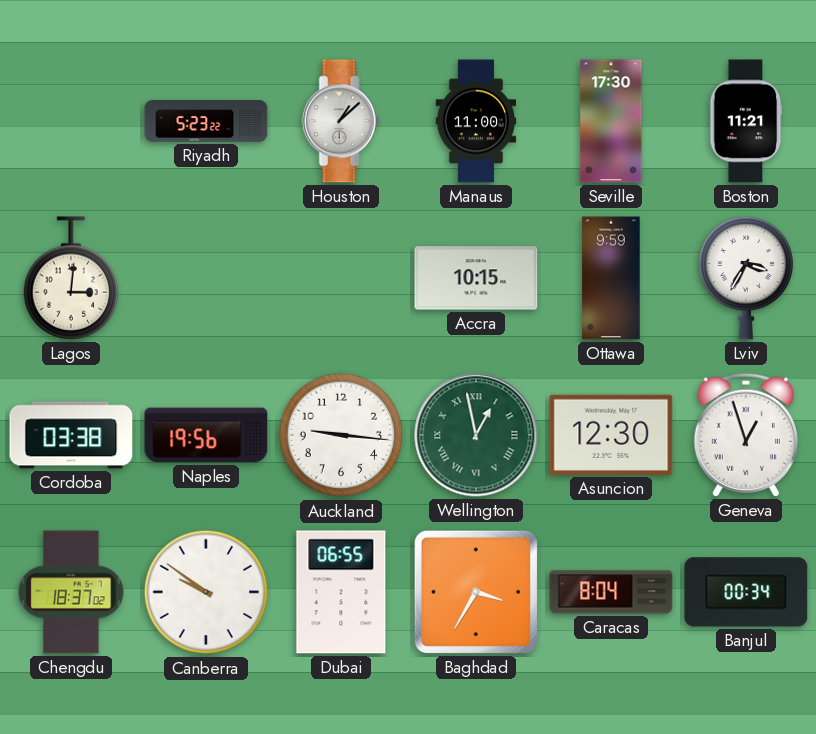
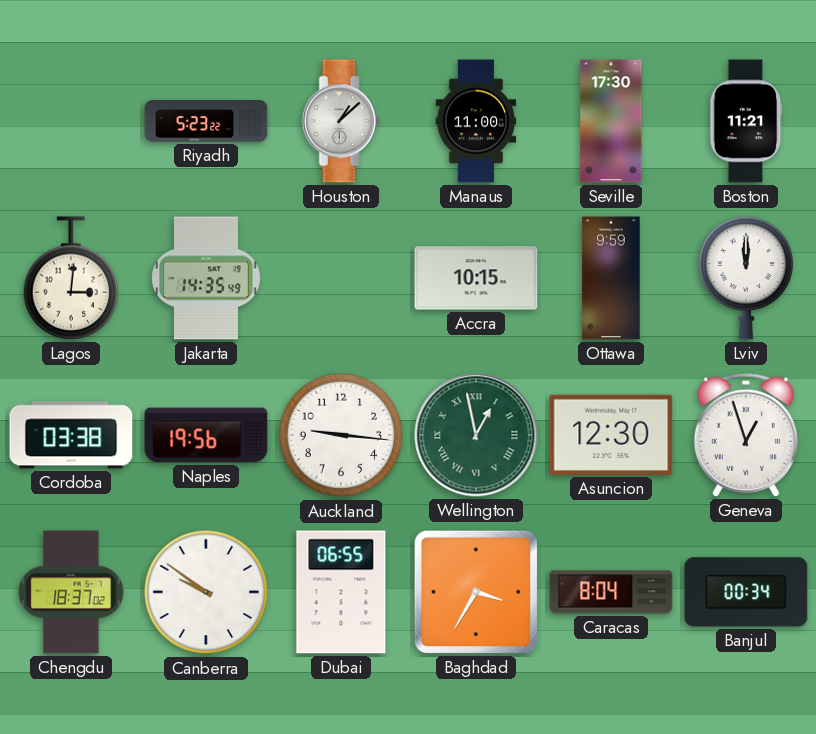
Jakarta: none -> 14:35 (206, 278)
Lviv: 3:35 -> 12:00 (746, 278)
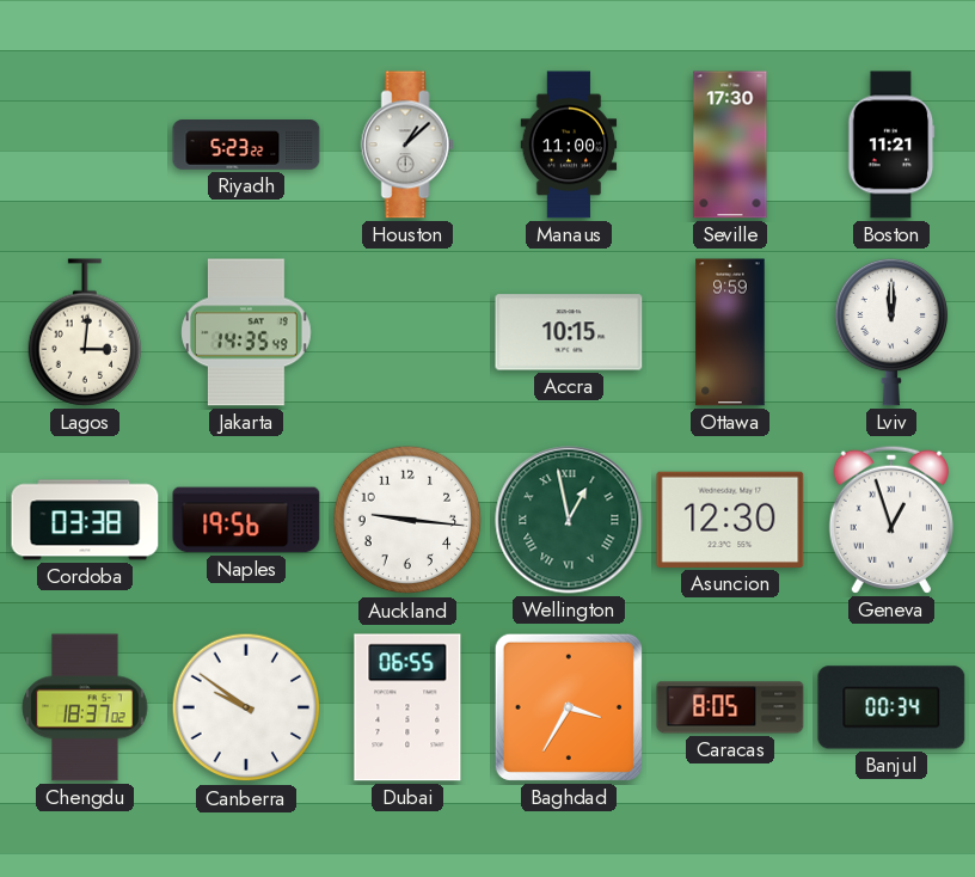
Caracas: 8:04 -> 8:05 (730, 707)
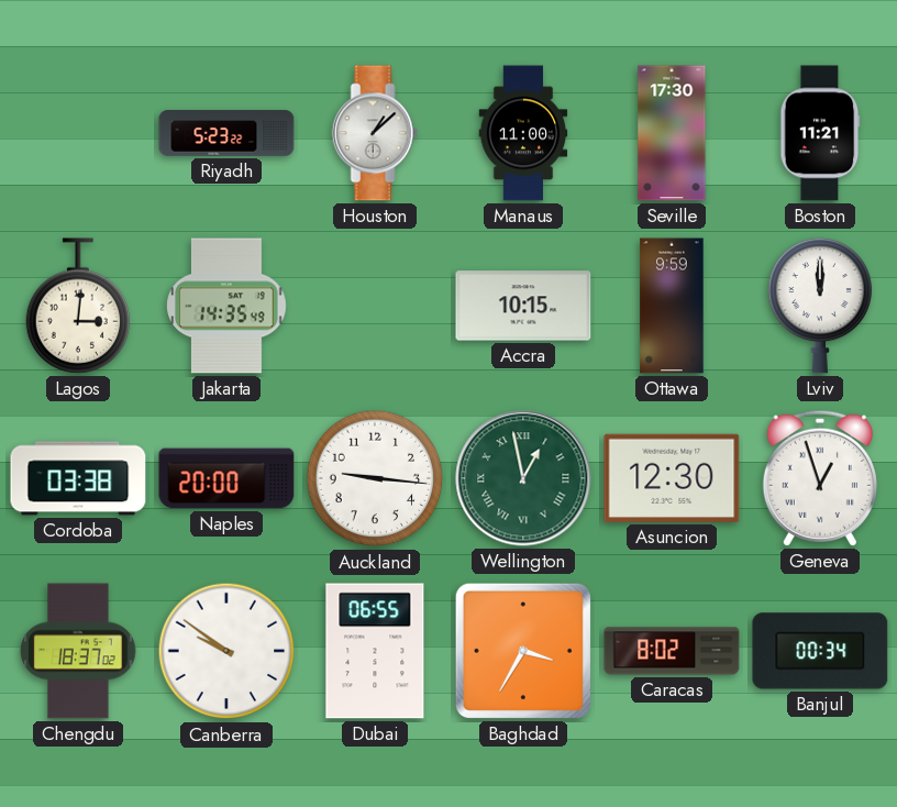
Naples: 19:56 -> 20:00 (226, 478)
Caracas: 8:05 -> 8:02 (672, 651)
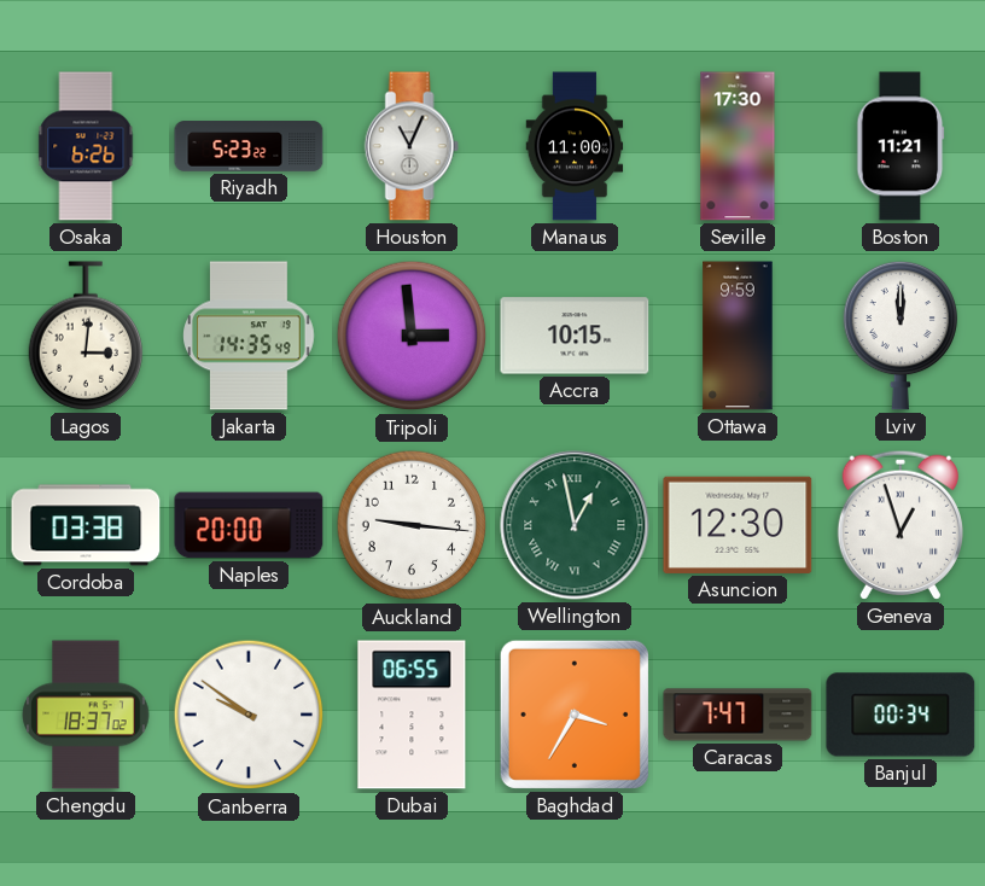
Osaka: none -> 6:26 (86, 146)
Houston: 1:08 -> 11:04 (412, 146)
Tripoli: none -> 2:59 (412, 336)
Caracas: 8:02 -> 7:47 (738, 715)
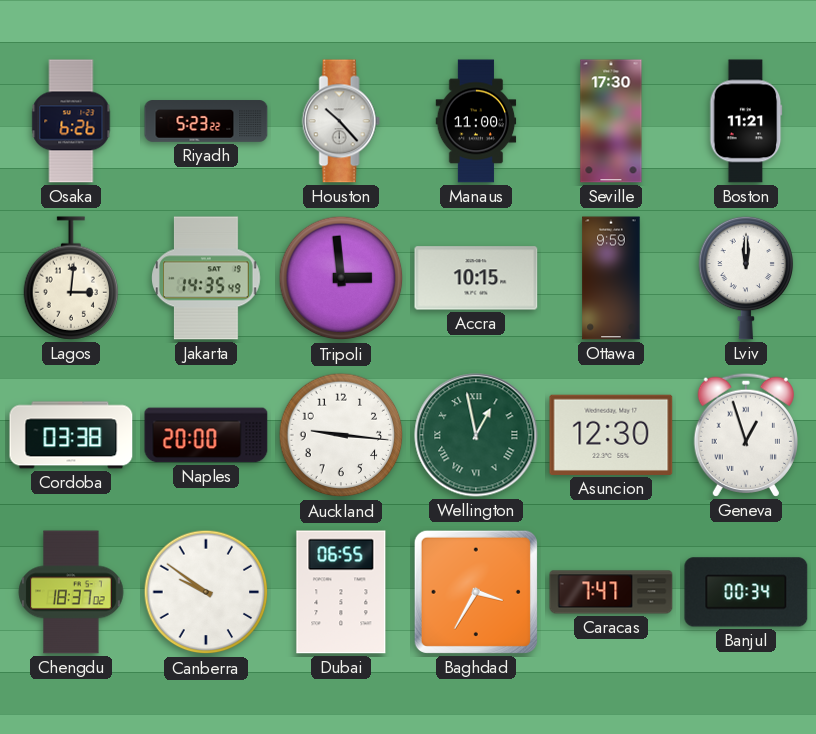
Houston: 11:04 -> 10:23 (341, 121)
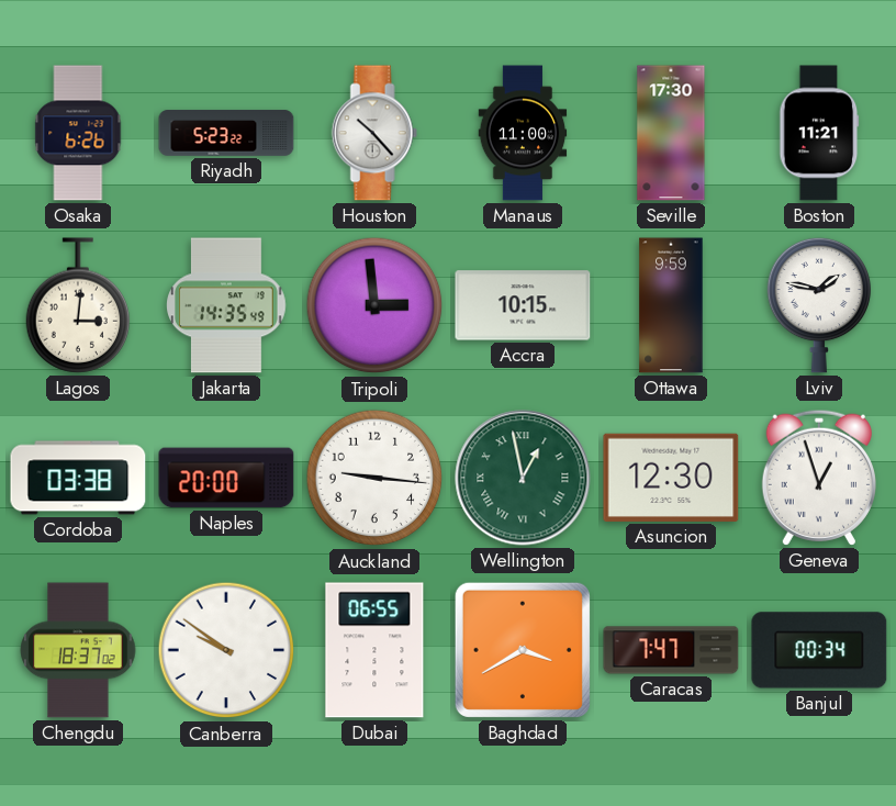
Lviv: 12:00 -> 1:47 (819, 305)
Baghdad: 3:35 -> 3:40 (523, 650)
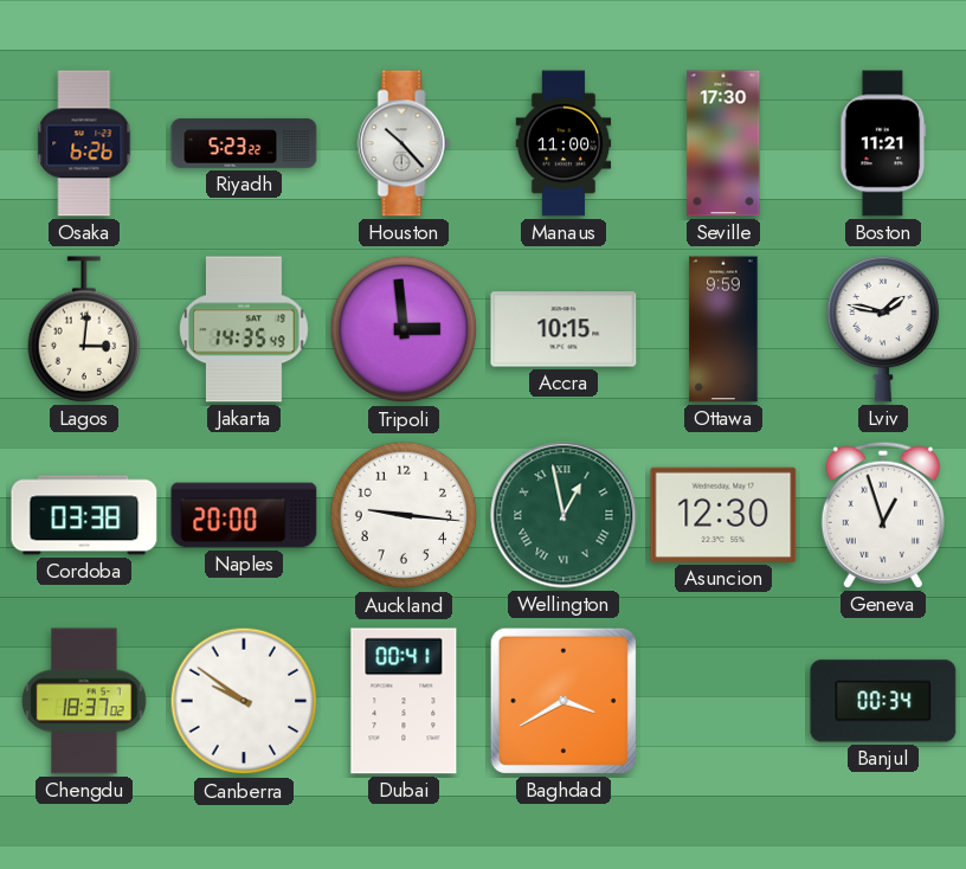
Dubai: 06:55 -> 00:41 (404, 701)
Caracas: 7:47 -> none (671, 650)
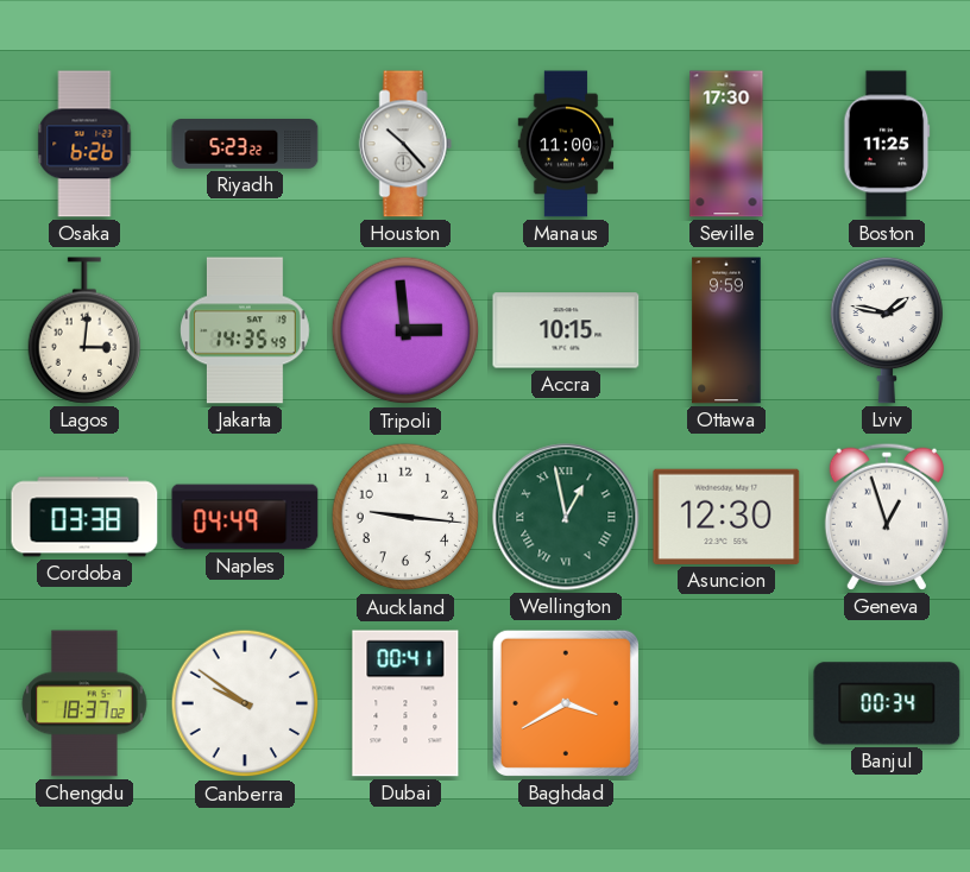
Boston: 11:21 -> 11:25 (887, 144)
Naples: 20:00 -> 04:49 (245, 517)
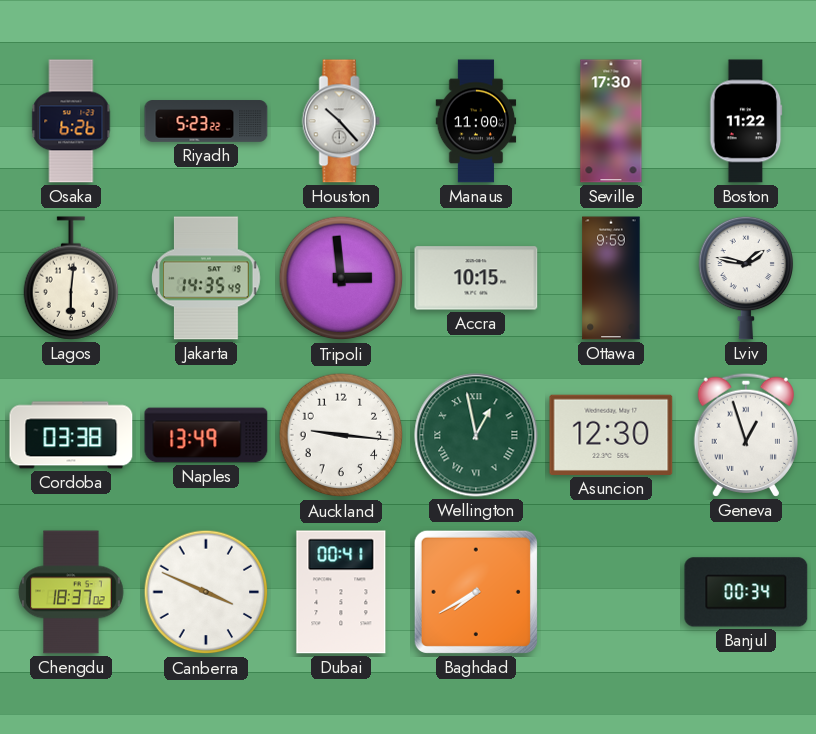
Boston: 11:25 -> 11:22 (746, 121)
Lagos: 3:01 -> 6:01 (71, 278)
Naples: 04:49 -> 13:49 (206, 435)
Canberra: 9:51 -> 3:49 (206, 592)
Baghdad: 3:40 -> 7:40 (476, 592)
